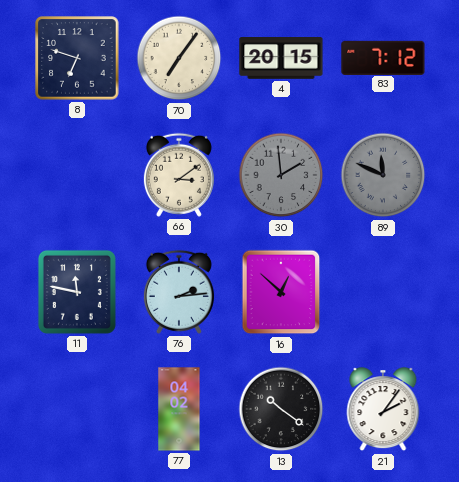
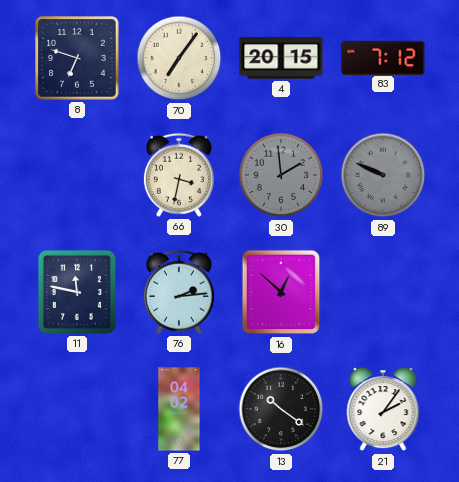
66: 3:09 -> 3:32 (179, 175)
89: 11:49 -> 9:49 (383, 175)
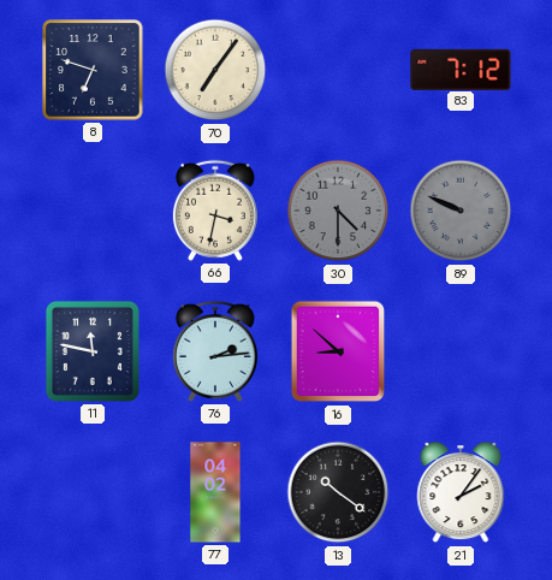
4: 20:15 -> none (281, 59)
30: 1:59 -> 4:30 (338, 211)
16: 12:52 -> 8:52 (338, 351)
